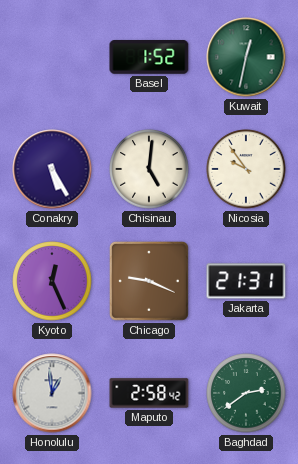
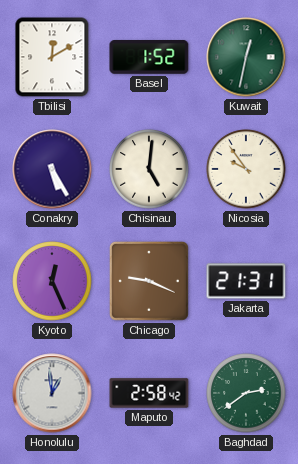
Tbilisi: none -> 12:10 (52, 57)
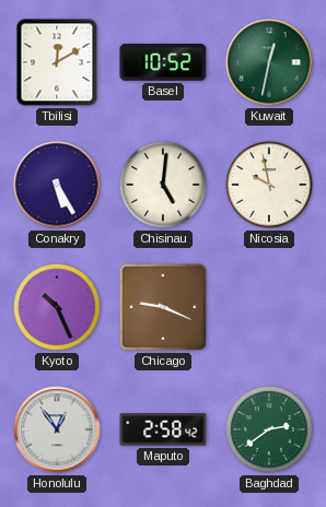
Basel: 1:52 -> 10:52 (163, 63)
Nicosia: 9:54 -> 9:58 (269, 185)
Kyoto: 12:26 -> 10:26 (57, 307)
Jakarta: 21:31 -> none (246, 281)
Honolulu: 12:59 -> 12:54 (57, 429)
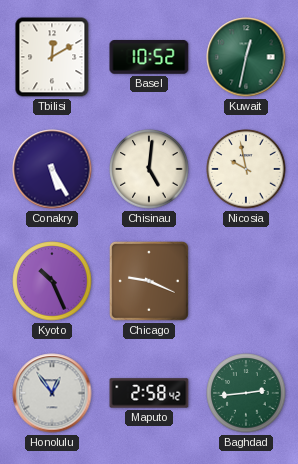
Baghdad: 2:39 -> 2:44 (246, 393)
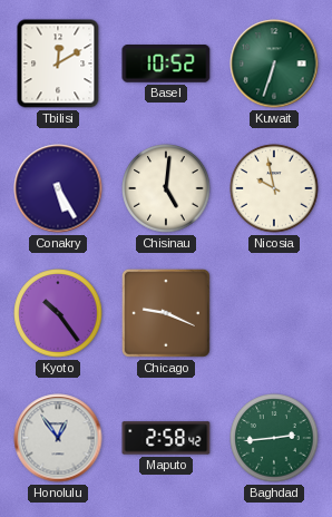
Kuwait: 12:32 -> 6:33 (274, 64)
Kyoto: 10:26 -> 10:24 (58, 313)
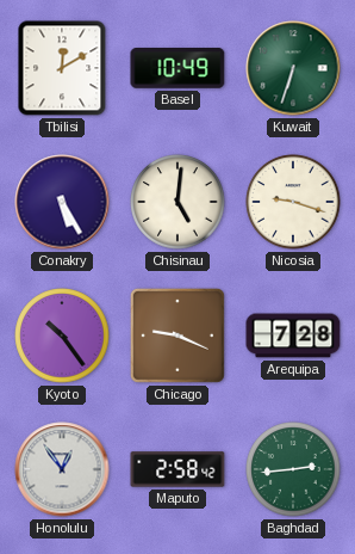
Basel: 10:52 -> 10:49 (177, 69)
Nicosia: 9:58 -> 9:18 (293, 202)
Arequipa: none -> 7:28 (293, 336)
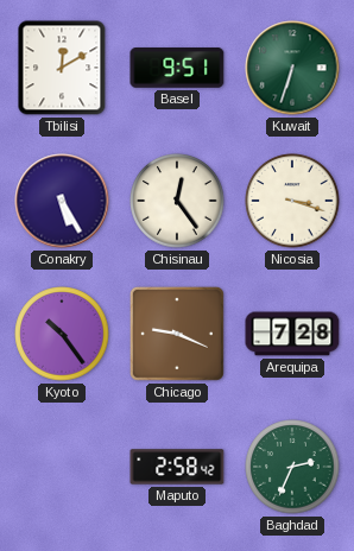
Basel: 10:49 -> 9:51 (177, 69)
Chisinau: 5:01 -> 12:24 (177, 201)
Nicosia: 9:18 -> 3:18 (292, 201)
Honolulu: 12:54 -> none (62, 469)
Baghdad: 2:44 -> 2:34 (292, 467)
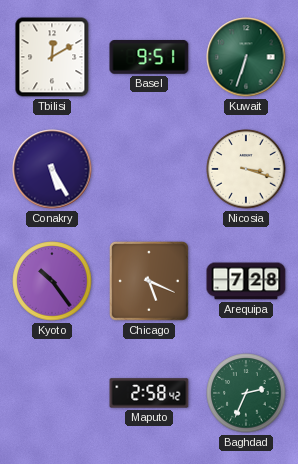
Chisinau: 12:24 -> none (177, 201)
Chicago: 9:19 -> 5:19 (149, 281)
